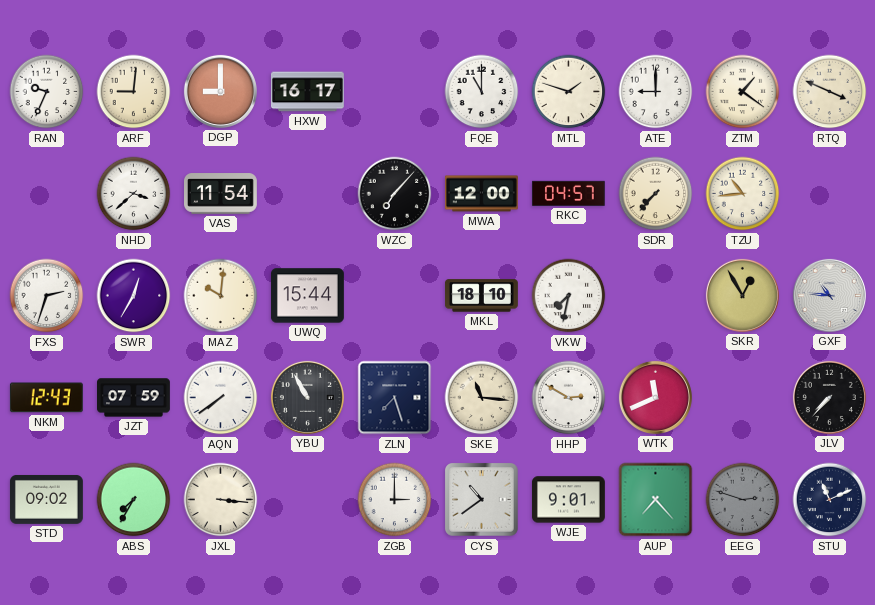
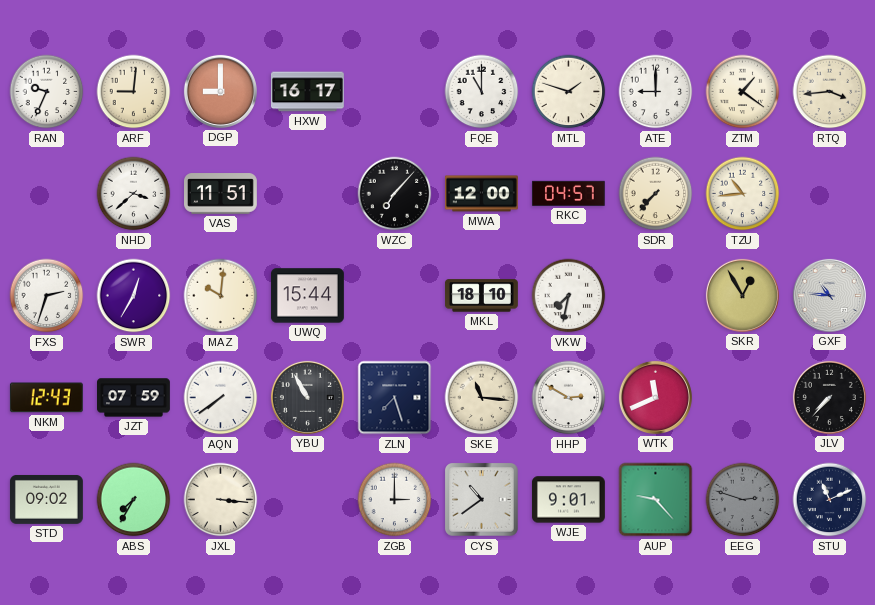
RTQ: 3:49 -> 3:44 (830, 92)
VAS: 11:54 -> 11:51 (221, 194)
AUP: 7:23 -> 9:23 (656, 500)
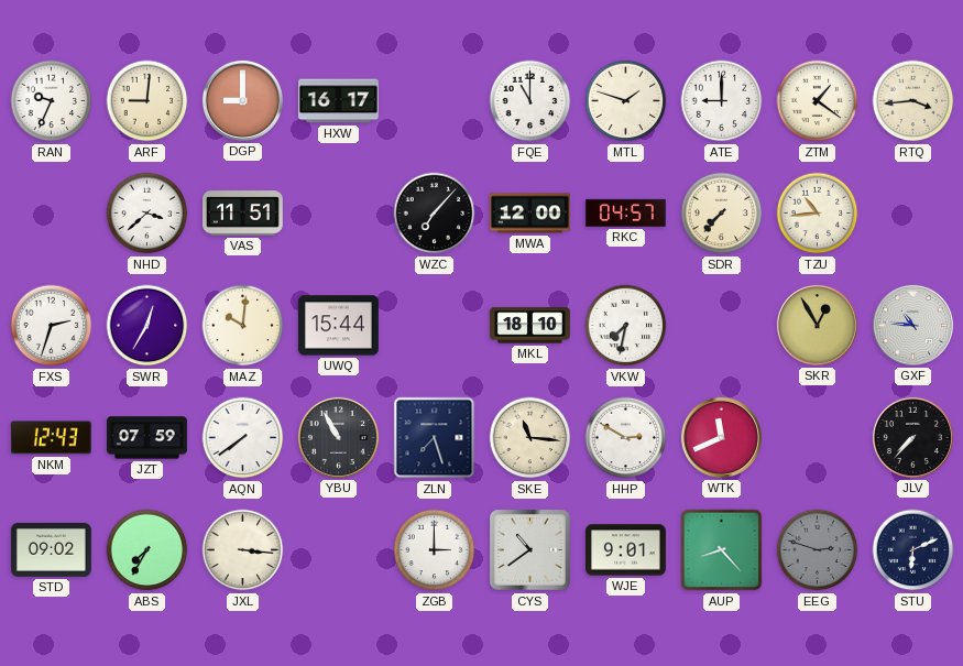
AUP: 9:23 -> 8:23 (722, 550)
STU: 11:11 -> 6:11 (913, 550)
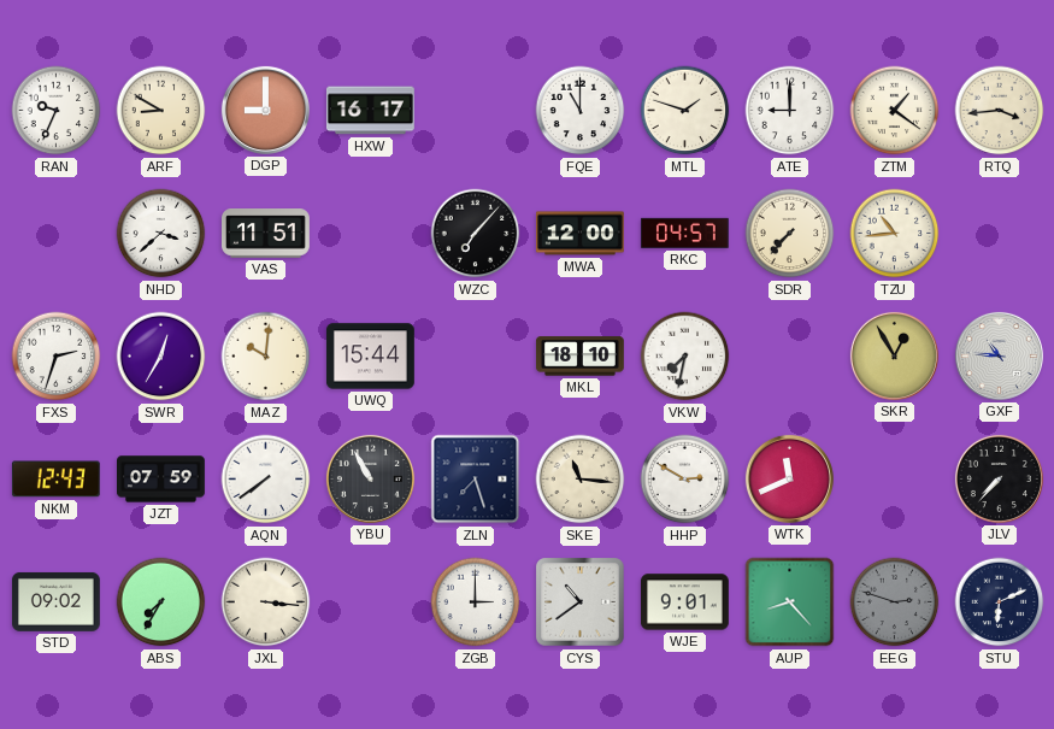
ARF: 9:01 -> 8:50 (161, 111)
